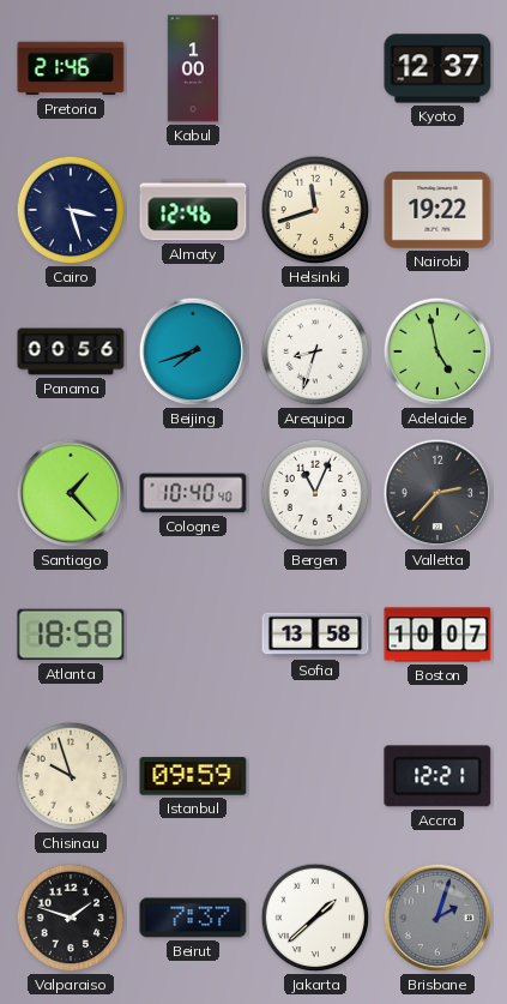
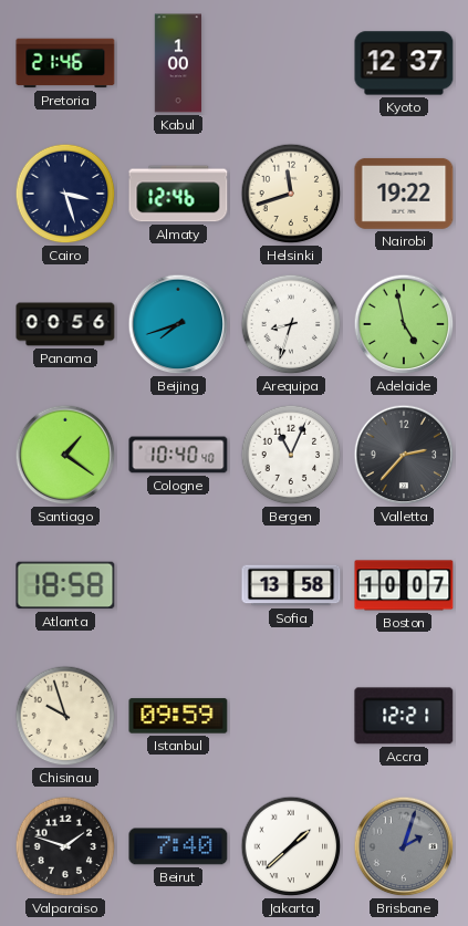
Santiago: 1:23 -> 1:21 (65, 455)
Beirut: 7:37 -> 7:40 (178, 846)
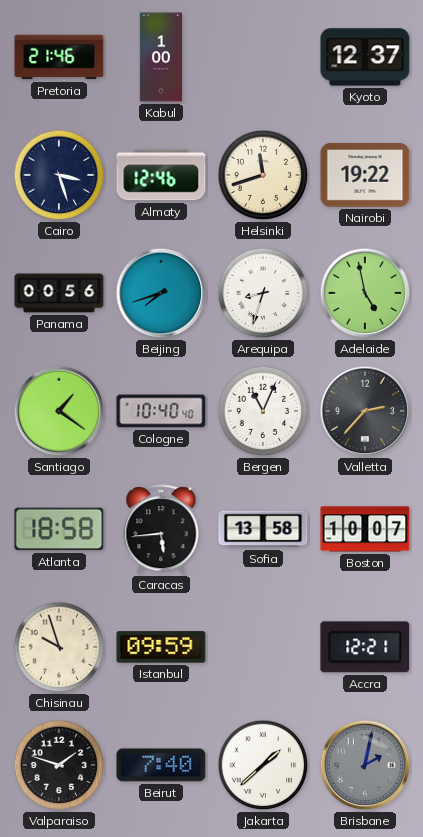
Caracas: none -> 5:44 (161, 530)
Brisbane: 2:03 -> 2:02 (365, 765)
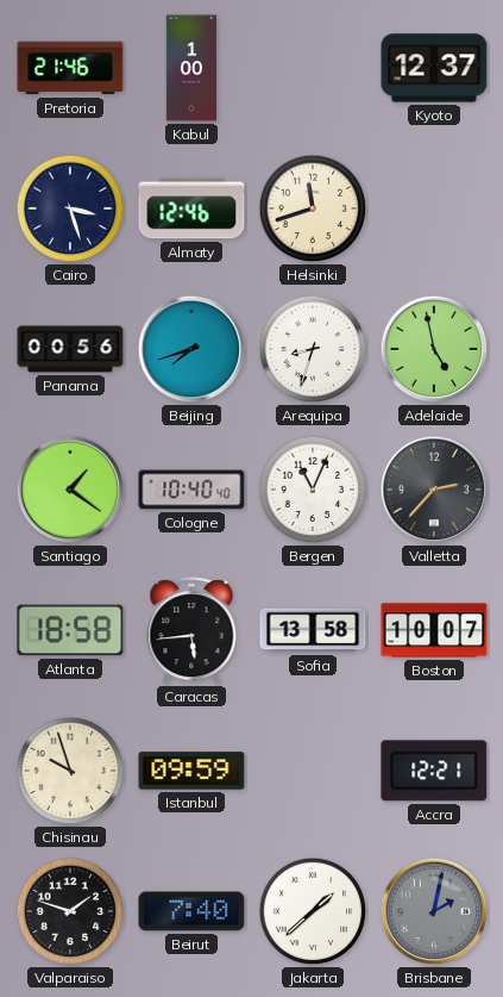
Nairobi: 19:22 -> none (365, 175)
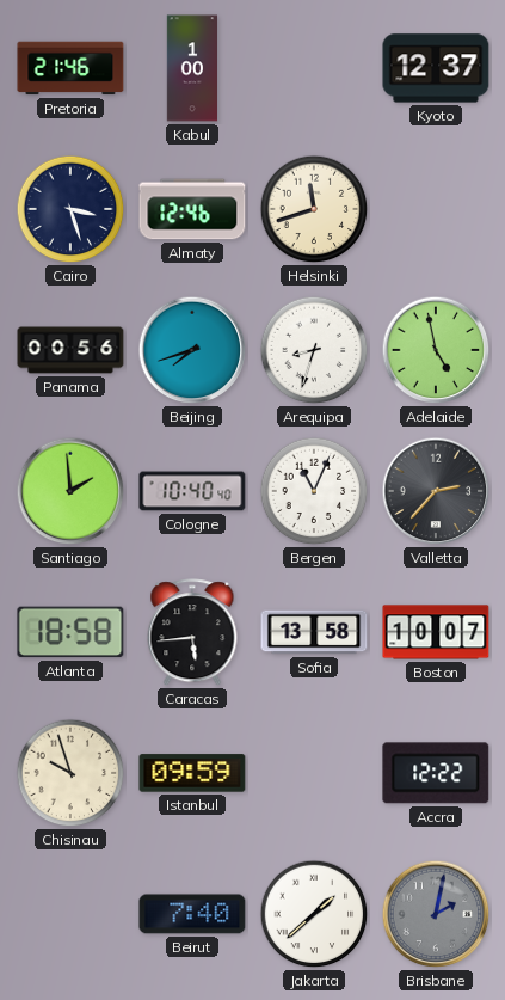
Santiago: 1:21 -> 1:59 (70, 491)
Accra: 12:21 -> 12:22 (436, 773)
Valparaiso: 1:48 -> none (70, 911)
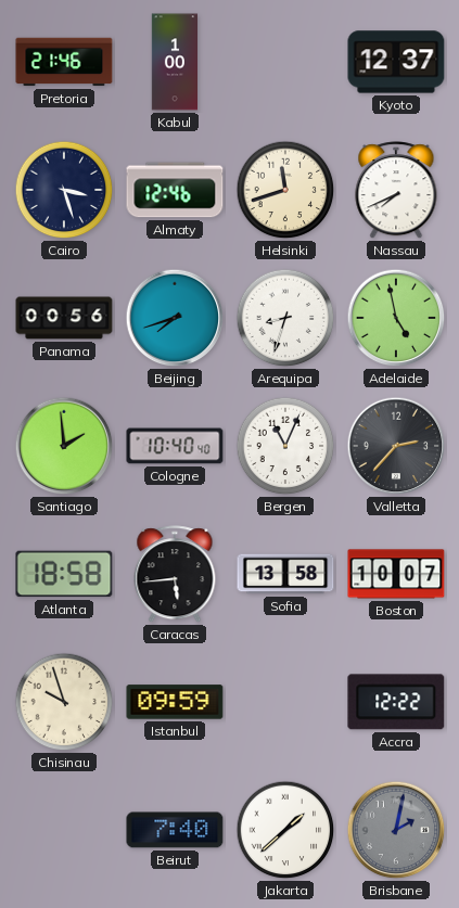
Nassau: none -> 7:41 (396, 191)
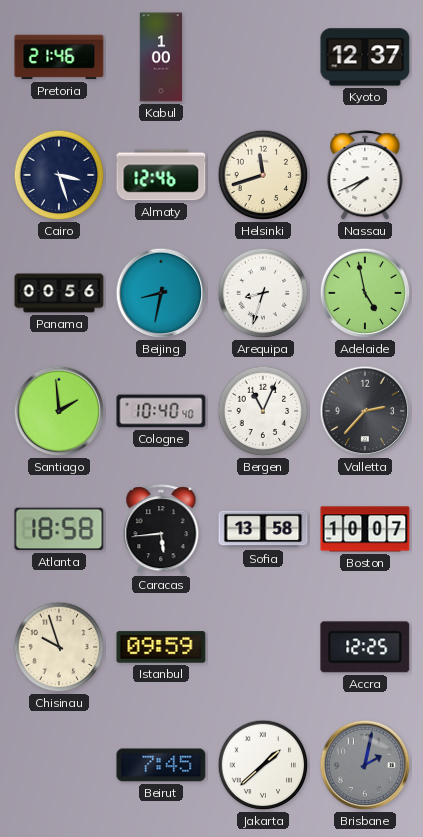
Beijing: 7:42 -> 8:32 (161, 293)
Accra: 12:22 -> 12:25 (365, 647)
Beirut: 7:40 -> 7:45 (161, 765)
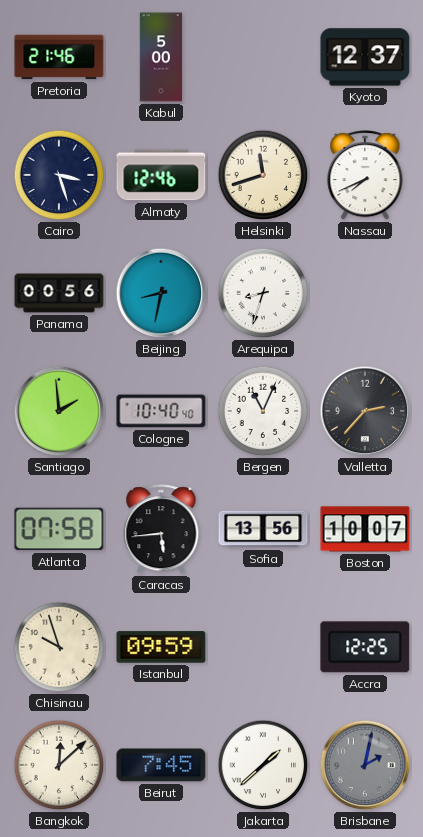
Kabul: 1:00 -> 5:00 (160, 57)
Adelaide: 4:58 -> none (365, 293)
Atlanta: 18:58 -> 07:58 (59, 529)
Sofia: 13:58 -> 13:56 (263, 529)
Bangkok: none -> 12:08 (59, 765)
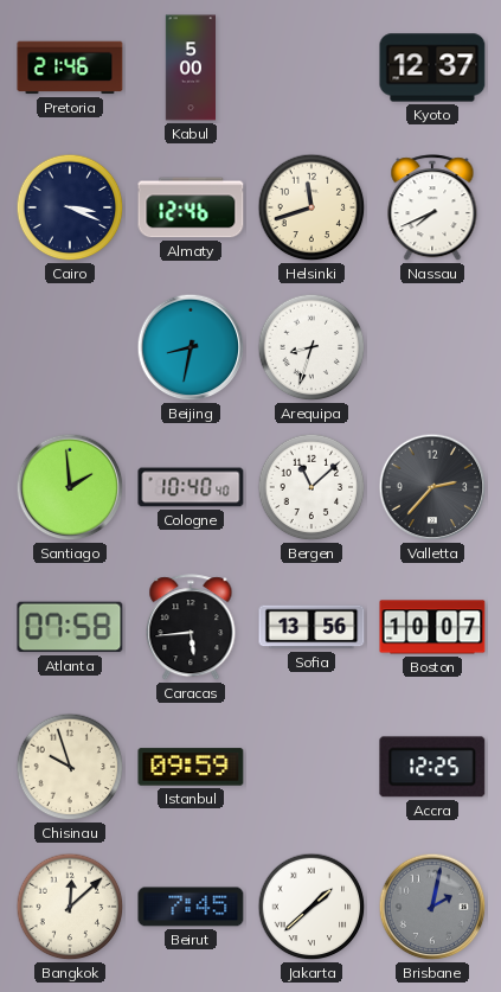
Cairo: 3:27 -> 3:19 (70, 207)
Panama: 00:56 -> none (59, 293)
Bergen: 11:04 -> 11:08 (311, 487)
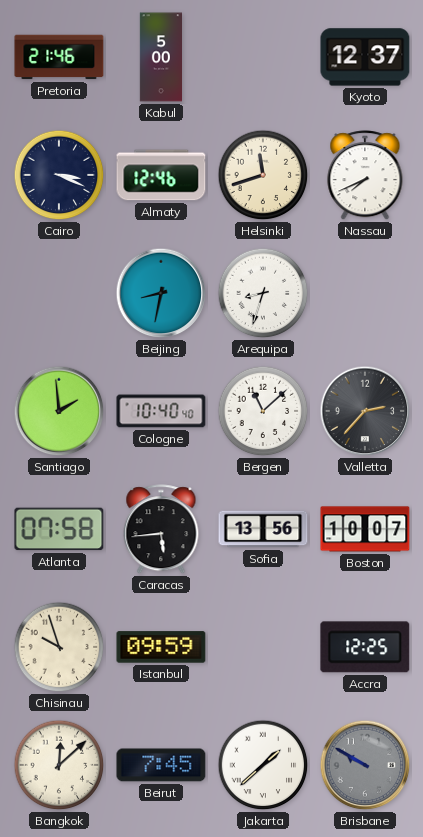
Brisbane: 2:02 -> 9:50 (365, 765)
